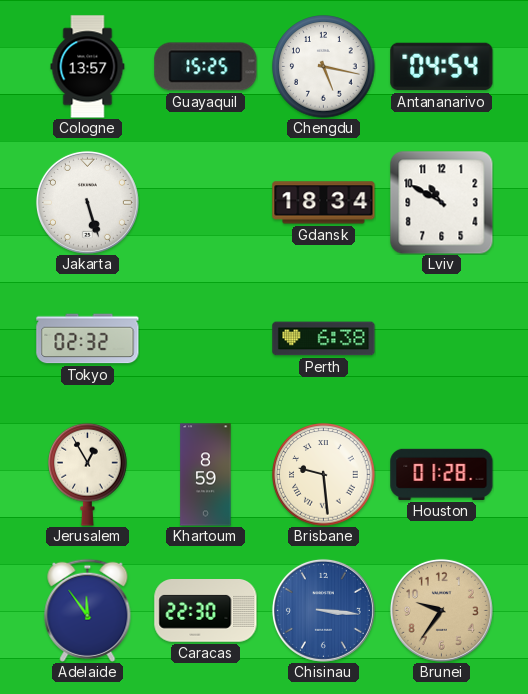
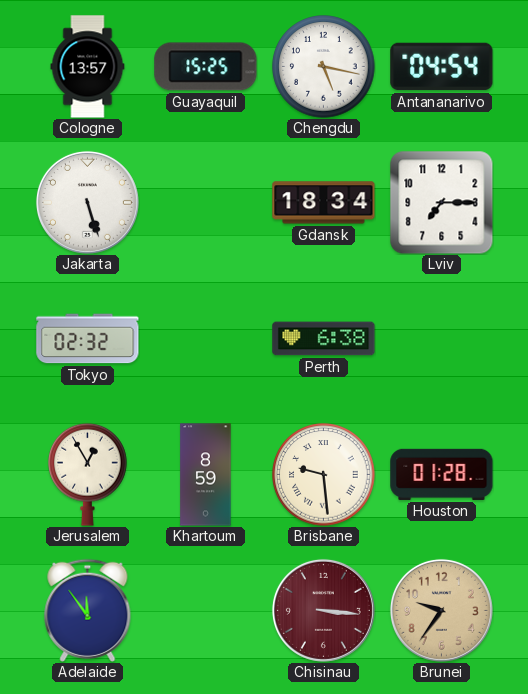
Lviv: 10:50 -> 7:15 (441, 202)
Caracas: 22:30 -> none (206, 611)
Chisinau dial: blue -> burgundy (323, 610)
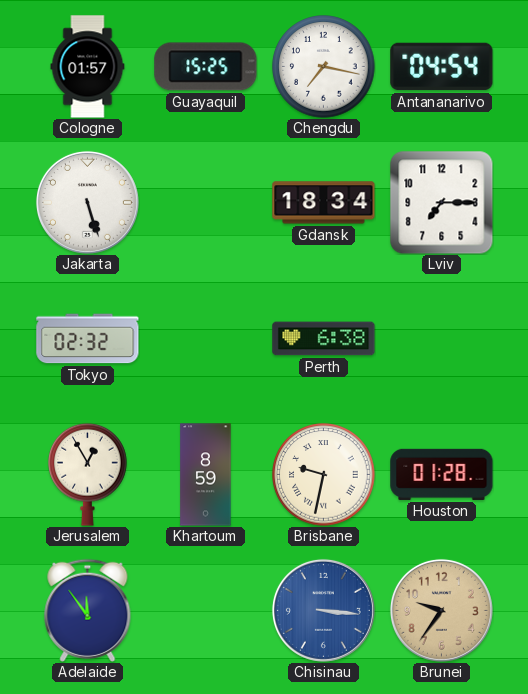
Cologne: 13:57 -> 01:57 (88, 67)
Chengdu: 5:17 -> 7:17 (324, 67)
Brisbane: 9:29 -> 9:32 (324, 475)
Chisinau dial: burgundy -> blue (323, 610)
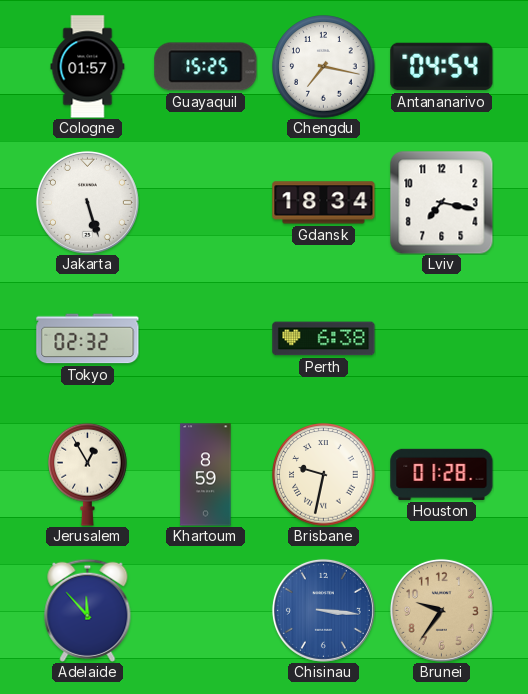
Lviv: 7:15 -> 7:17 (441, 202)
Adelaide: 11:54 -> 11:53 (88, 610)
